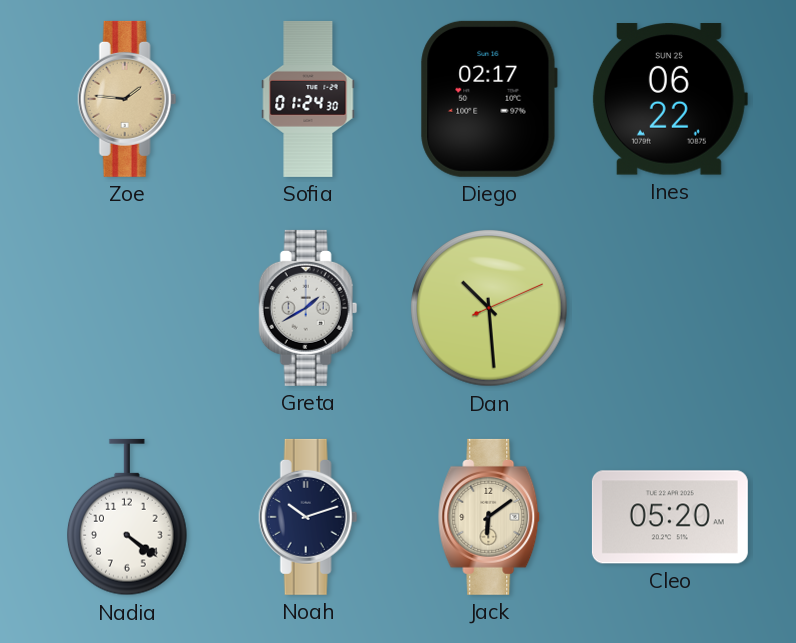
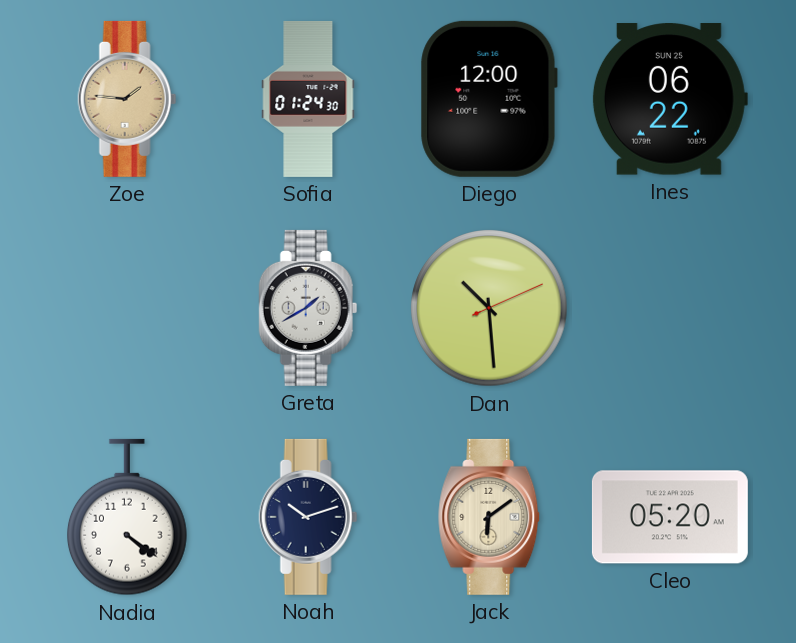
Diego: 02:17 -> 12:00 (489, 99)
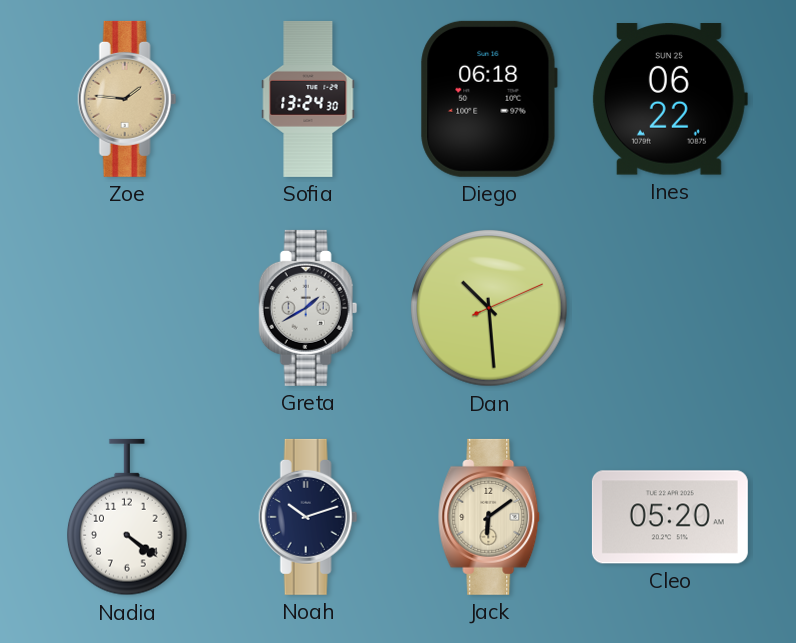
Sofia: 01:24 -> 13:24 (308, 99)
Diego: 12:00 -> 06:18 (489, 99)
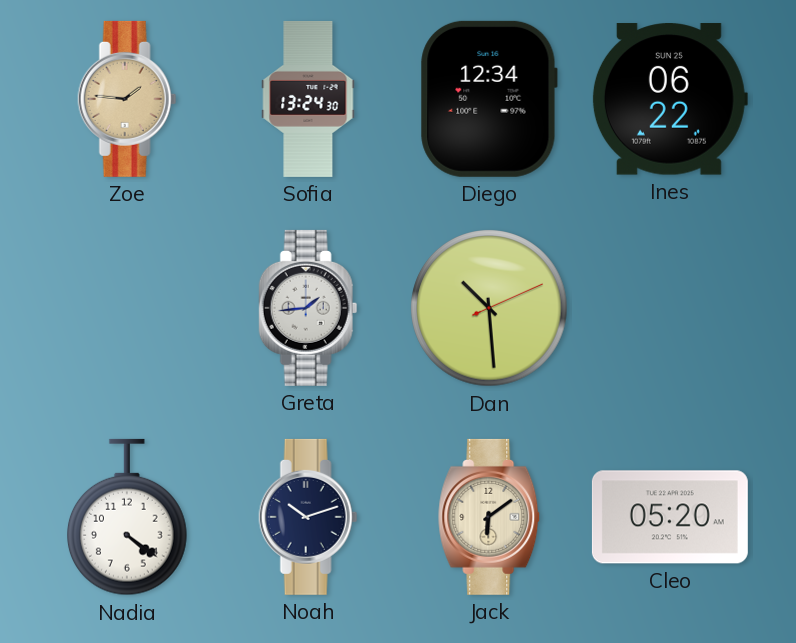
Diego: 06:18 -> 12:34 (489, 99)
Greta: 1:40 -> 1:44 (308, 308)
